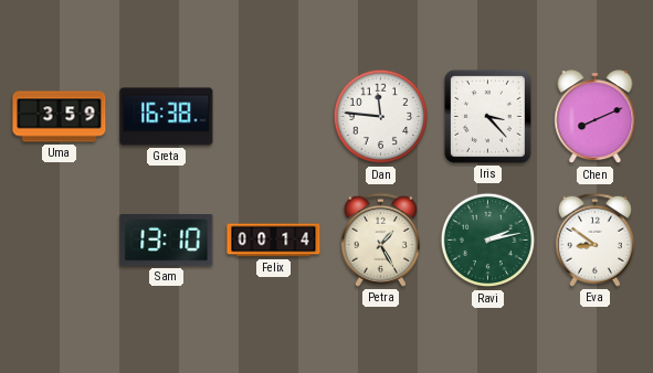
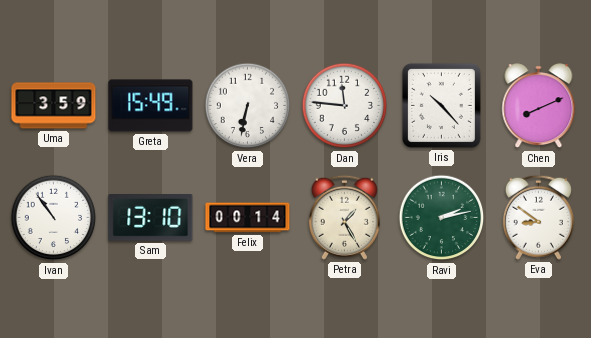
Greta: 16:38 -> 15:49 (151, 106)
Vera: none -> 6:32 (248, 106)
Iris: 3:23 -> 10:23 (441, 105)
Ivan: none -> 10:54 (54, 218)
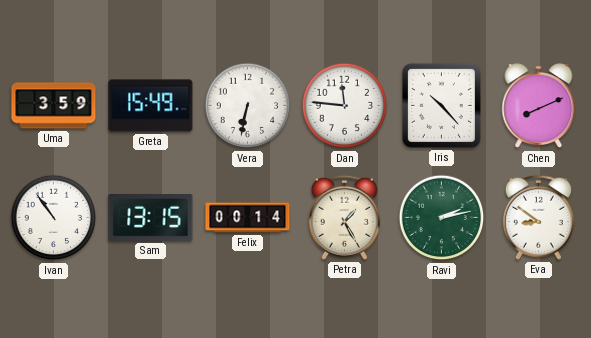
Sam: 13:10 -> 13:15 (151, 218)
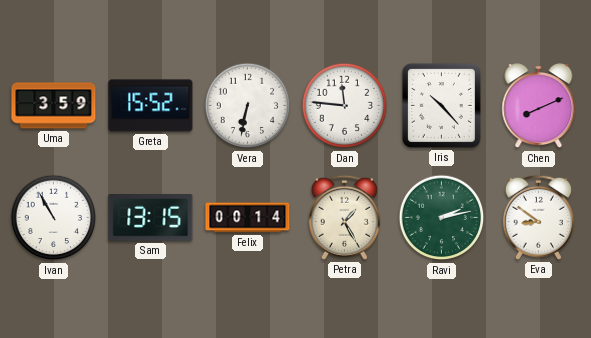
Greta: 15:49 -> 15:52 (151, 106)
Ivan: 10:54 -> 10:55 (54, 218)
